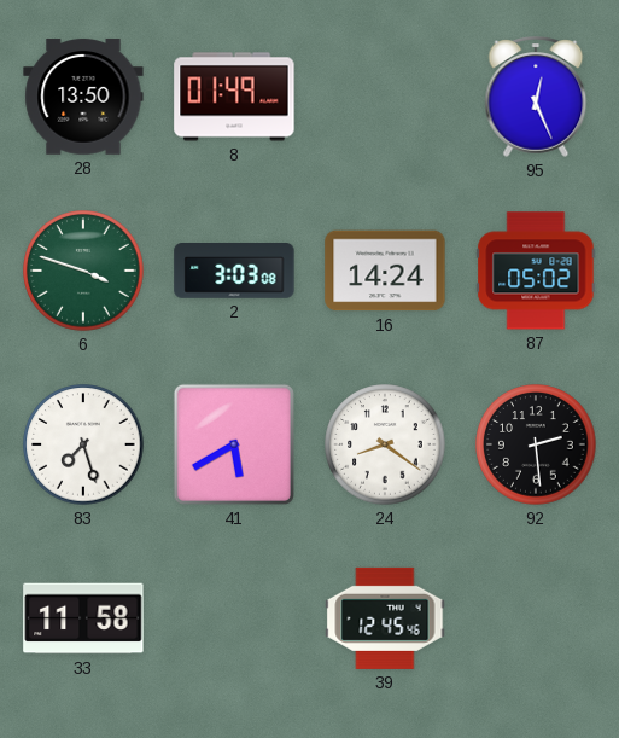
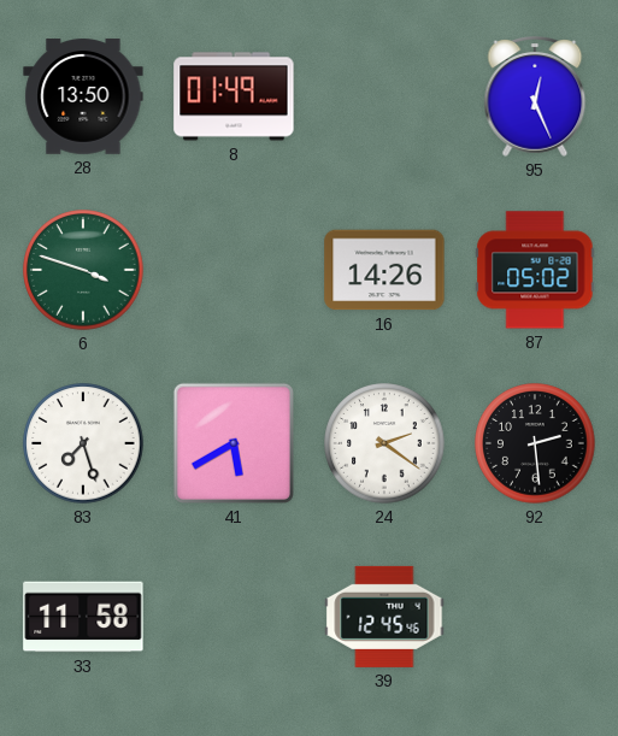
2: 3:03 -> none (234, 272)
16: 14:24 -> 14:26 (384, 270)
24: 8:21 -> 2:21 (384, 443)
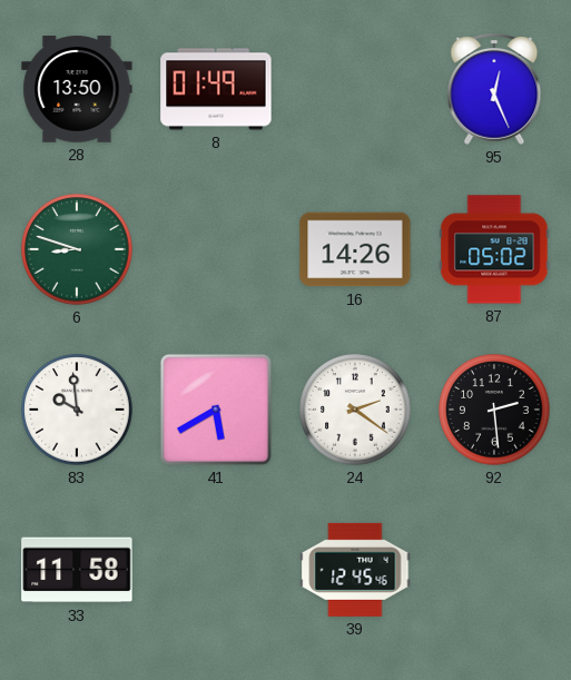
6: 3:48 -> 8:48 (77, 249)
83: 7:27 -> 9:59 (77, 410)
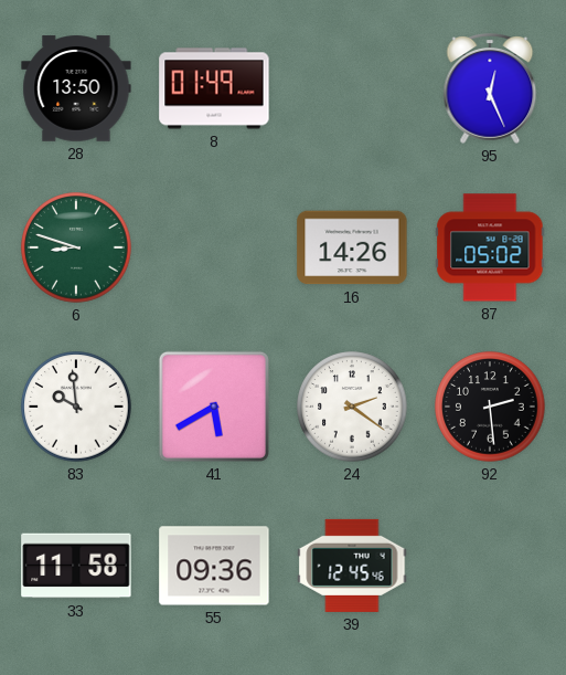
55: none -> 09:36 (214, 566)
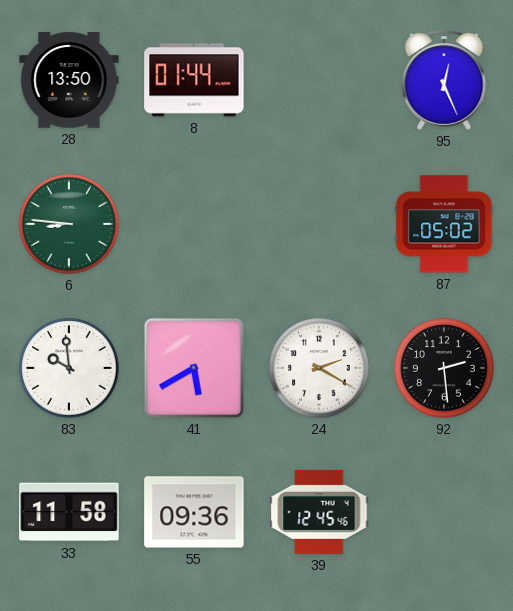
8: 01:49 -> 01:44 (194, 80)
6: 8:48 -> 8:46 (69, 224)
16: 14:26 -> none (352, 247)
24: 2:21 -> 2:20 (319, 368)
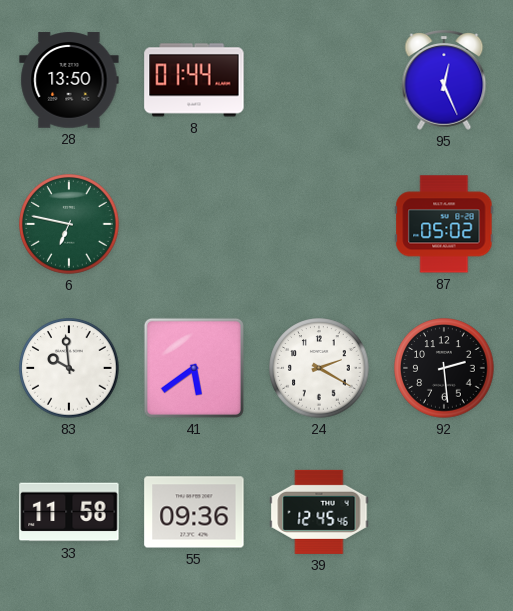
6: 8:46 -> 6:47 (69, 224)
41: 5:40 -> 5:39 (194, 368)
